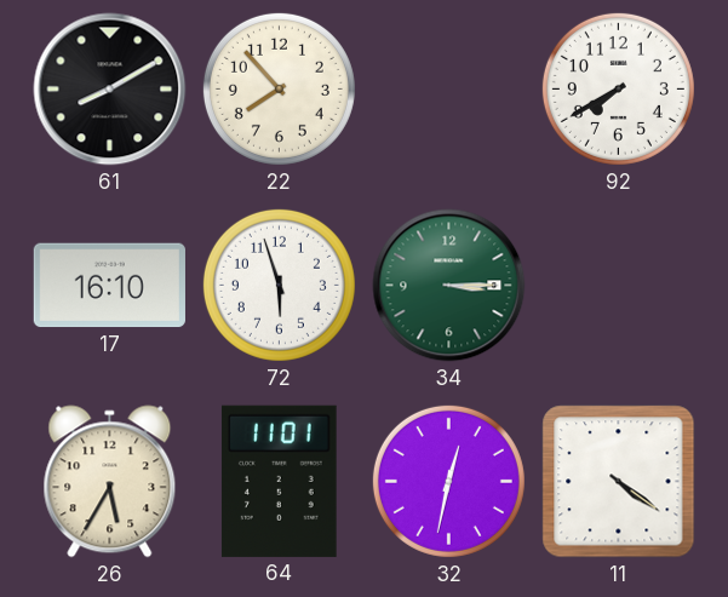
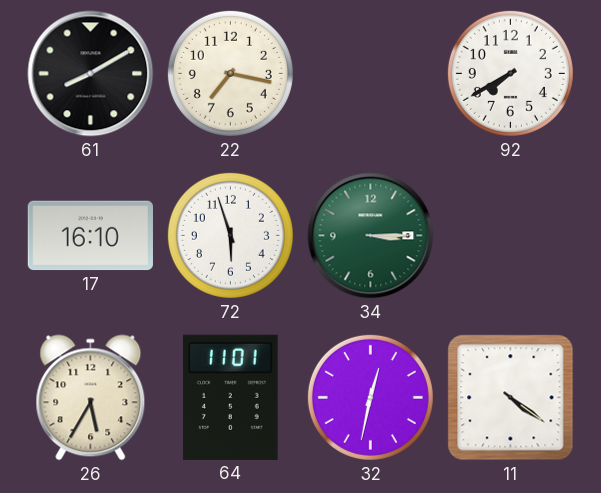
22: 7:53 -> 7:17 (230, 73)
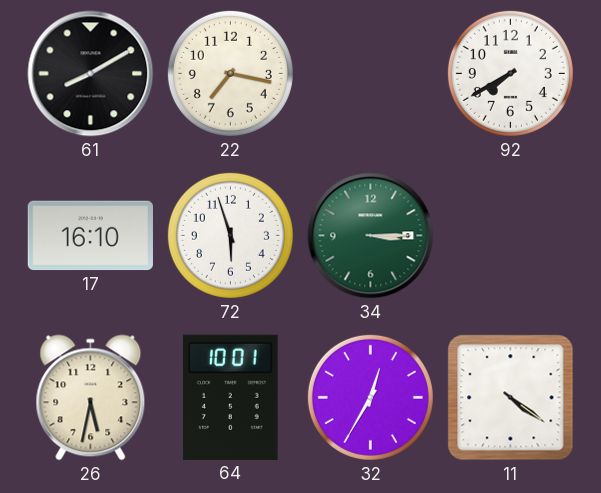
26: 5:35 -> 5:32 (91, 398)
64: 11:01 -> 10:01 (230, 397)
32: 12:32 -> 12:35 (370, 397)
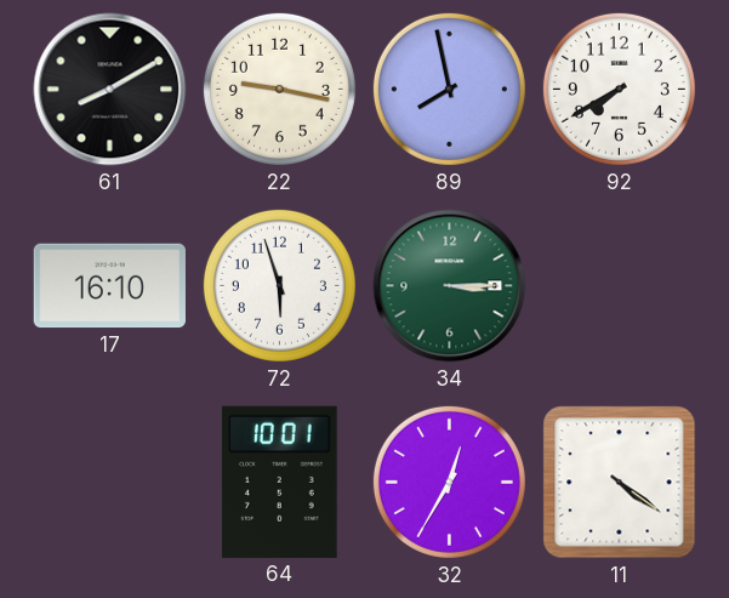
22: 7:17 -> 9:17 (279, 89)
89: none -> 7:58 (449, 89)
26: 5:32 -> none (91, 398)
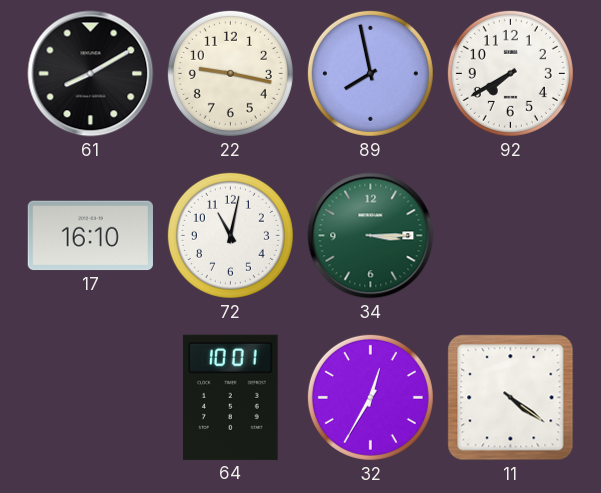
72: 5:57 -> 11:02 (230, 235)
